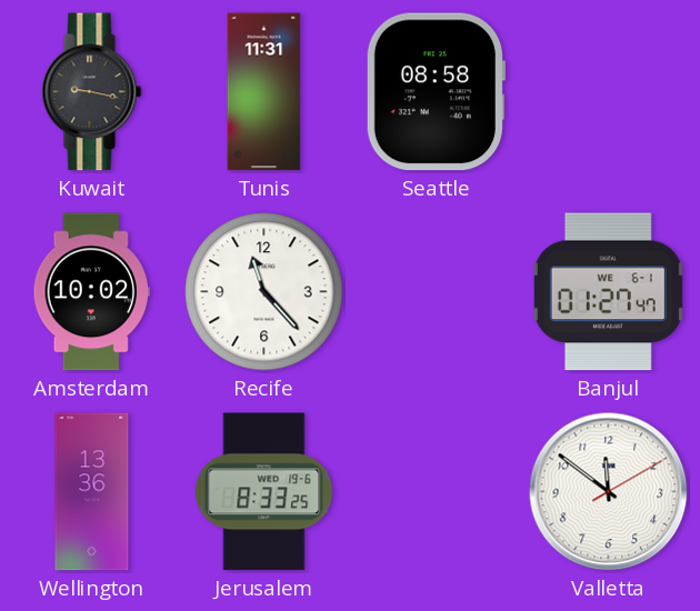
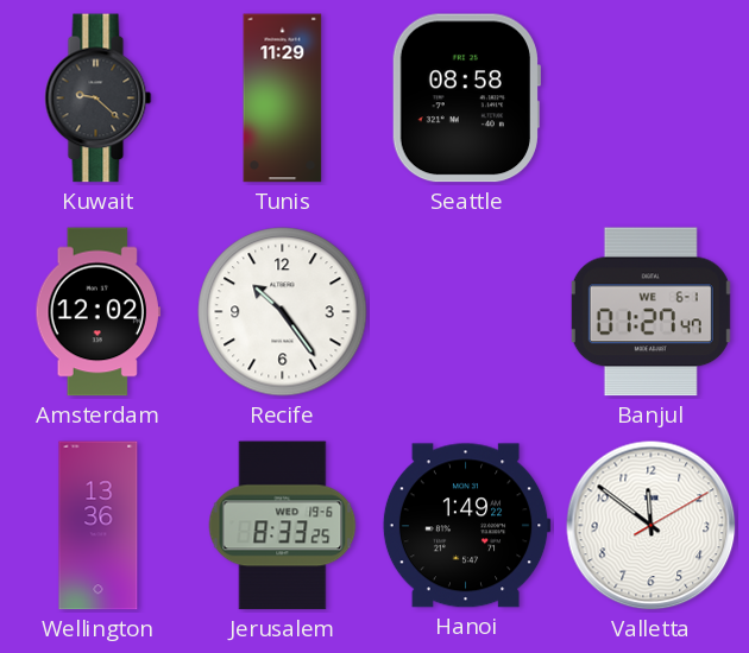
Kuwait: 9:17 -> 9:22 (99, 99)
Tunis: 11:31 -> 11:29 (283, 99)
Amsterdam: 10:02 -> 12:02 (97, 312)
Recife: 11:23 -> 10:24 (283, 312)
Hanoi: none -> 1:49 (466, 526)
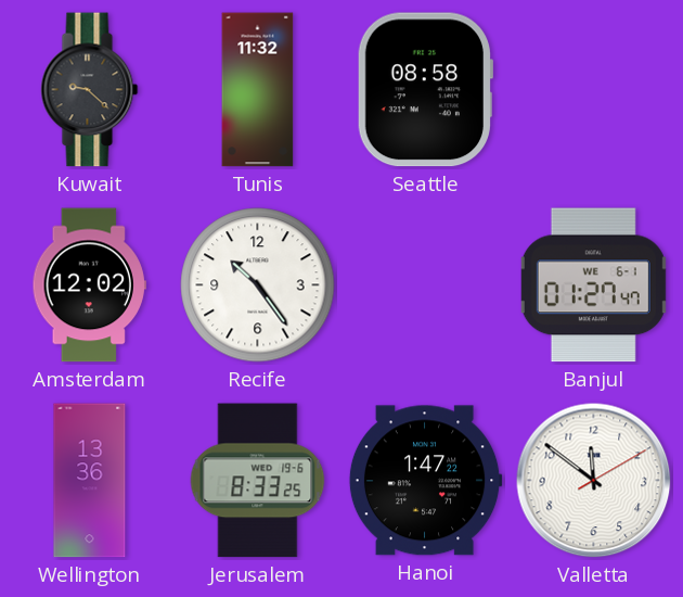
Tunis: 11:29 -> 11:32 (258, 90)
Hanoi: 1:49 -> 1:47 (425, 481)
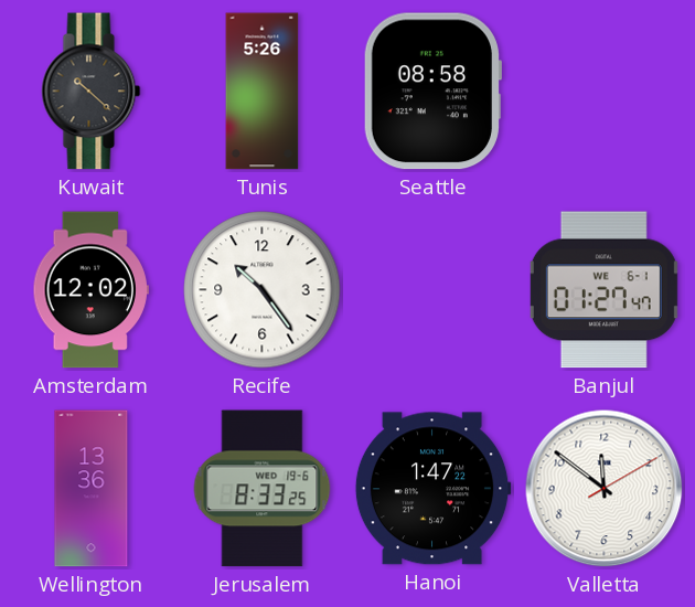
Kuwait: 9:22 -> 10:22 (92, 92)
Tunis: 11:32 -> 5:26 (263, 92)
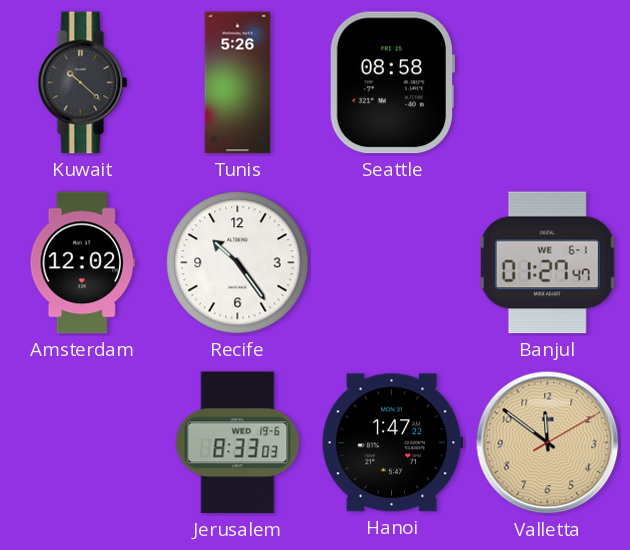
Wellington: 13:36 -> none (92, 489)
Jerusalem: 8:33:25 -> 8:33:03 (238, 443)
Valletta dial: white -> champagne (548, 443)
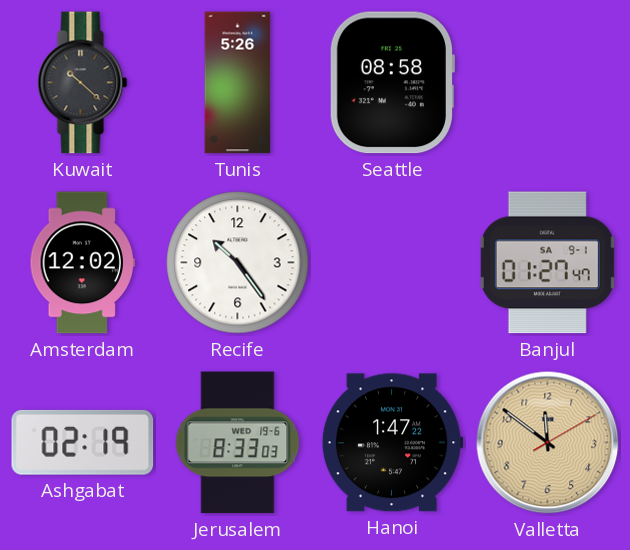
Banjul date: WE 6-1 -> SA 9-1 (547, 263)
Ashgabat: none -> 02:19 (83, 442)
